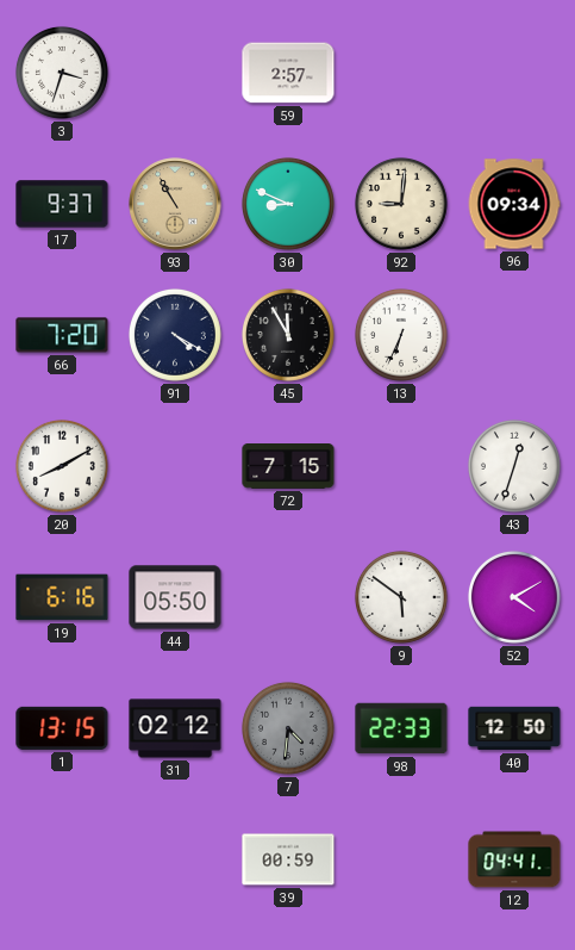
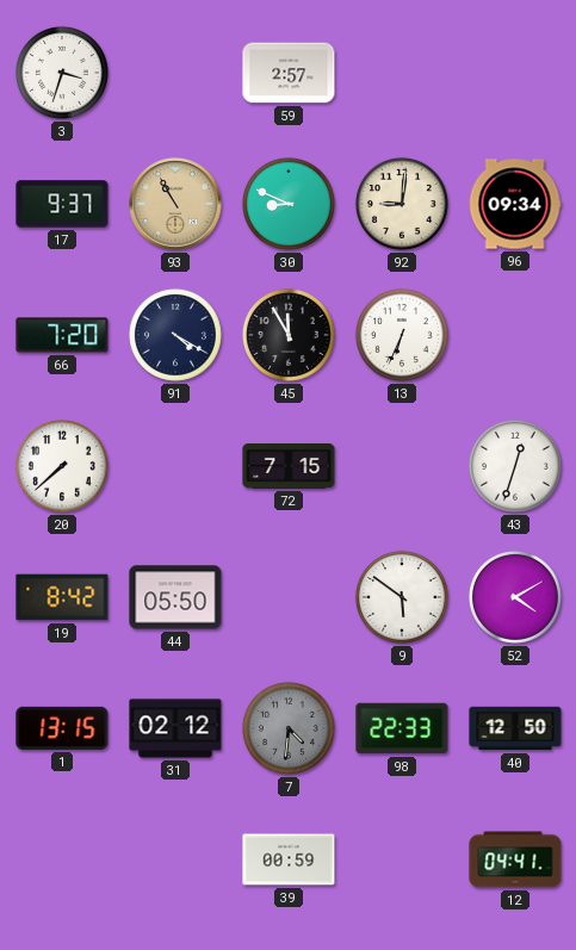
20: 8:10 -> 7:38 (62, 466)
19: 6:16 -> 8:42 (62, 597)
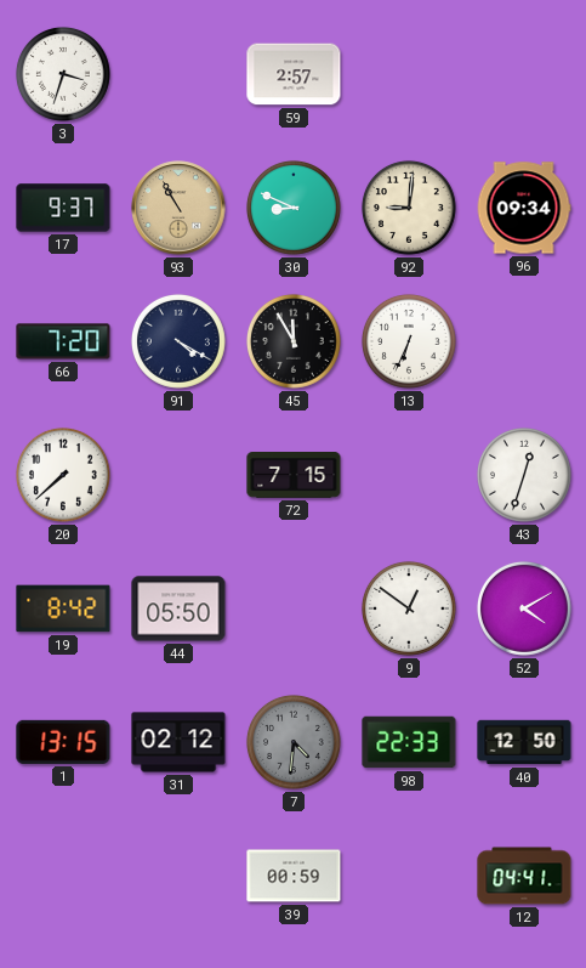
9: 5:51 -> 12:51 (409, 608)
